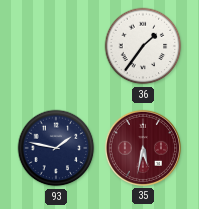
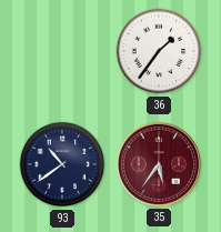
93: 1:47 -> 10:39 (62, 164)
35: 5:32 -> 5:36 (159, 164)
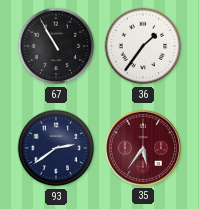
67: none -> 10:55 (56, 46)
93: 10:39 -> 2:39 (56, 148)
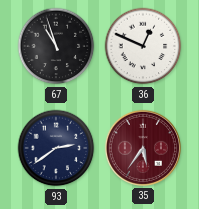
67: 10:55 -> 10:57 (56, 46)
36: 1:36 -> 12:49 (143, 46)
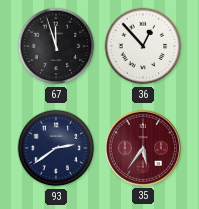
67: 10:57 -> 11:57 (56, 46)
36: 12:49 -> 12:53 (143, 46)
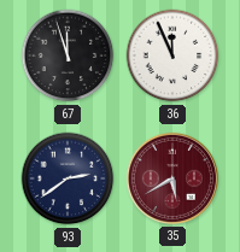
36: 12:53 -> 11:56 (172, 55)
35: 5:36 -> 5:40 (172, 178)
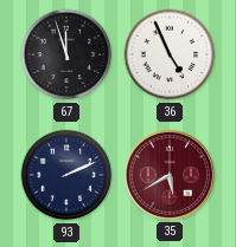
36: 11:56 -> 4:56 (170, 54)
93: 2:39 -> 2:11 (66, 175)
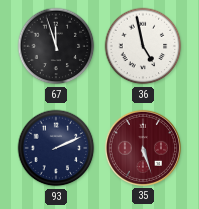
36: 4:56 -> 4:58 (143, 46)
35: 5:40 -> 5:27 (143, 148)
